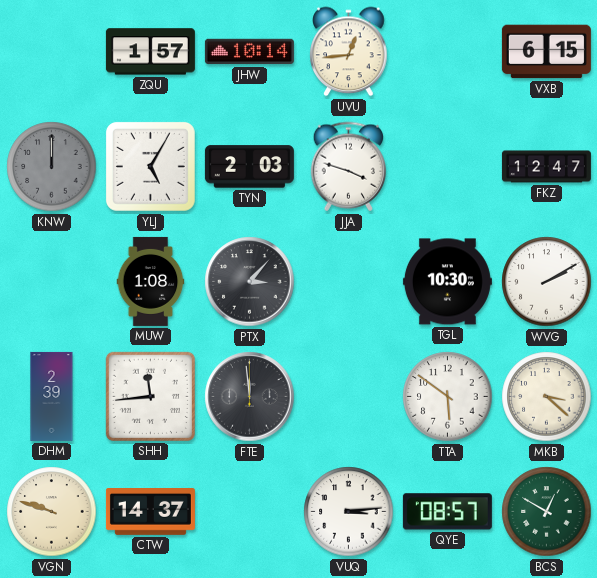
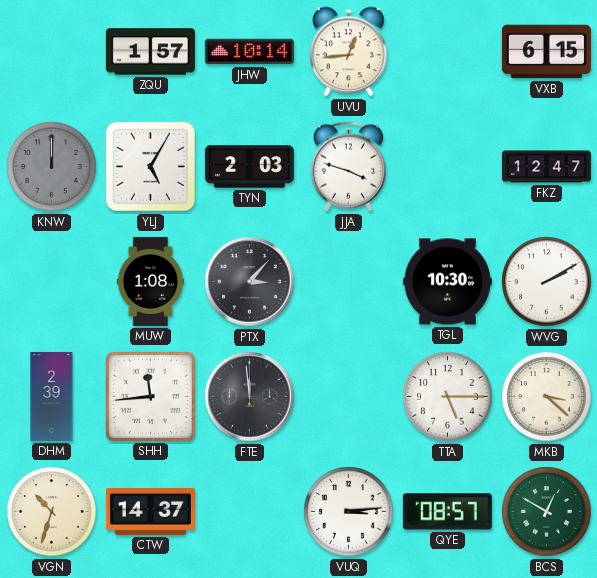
TTA: 5:51 -> 5:15 (448, 397)
VGN: 9:48 -> 10:33 (52, 512)
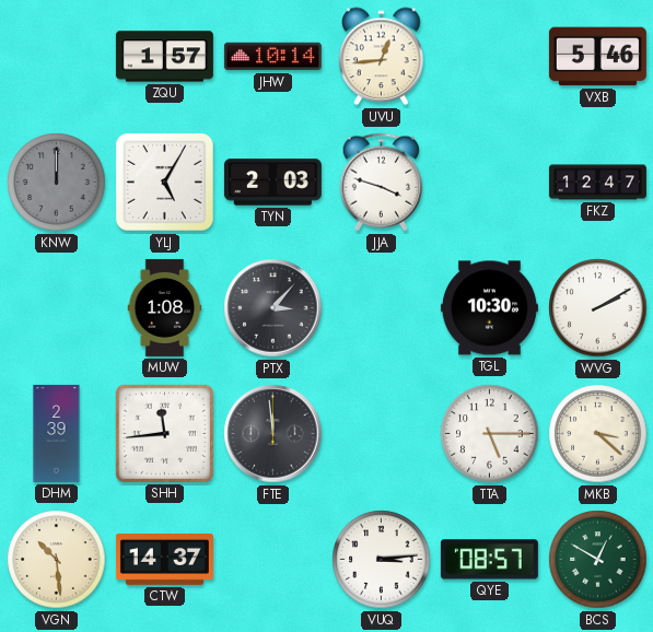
VXB: 6:15 -> 5:46 (597, 57)
VGN: 10:33 -> 10:29 (57, 560)
